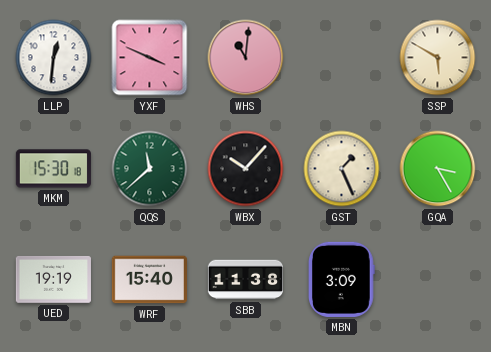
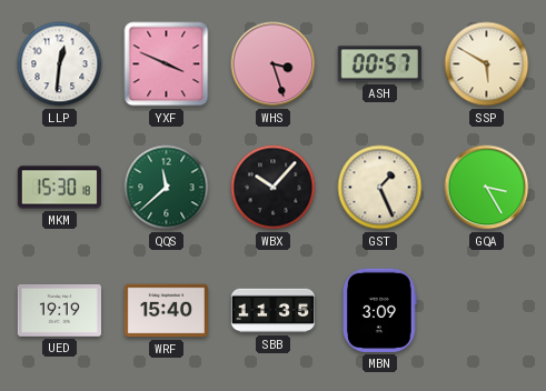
WHS: 11:01 -> 3:27 (274, 64)
ASH: none -> 00:57 (379, 64)
SBB: 11:38 -> 11:35 (272, 311)
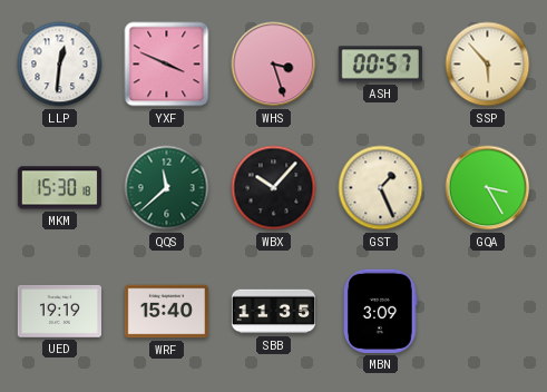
SSP: 5:50 -> 5:53 (488, 65)
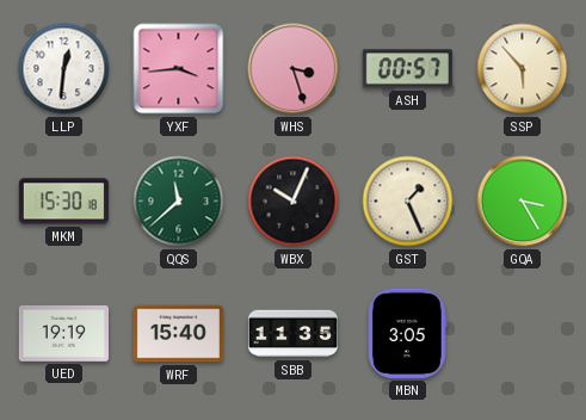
YXF: 3:49 -> 3:44 (179, 69)
WBX: 10:07 -> 10:04 (294, 202)
MBN: 3:09 -> 3:05 (408, 333)
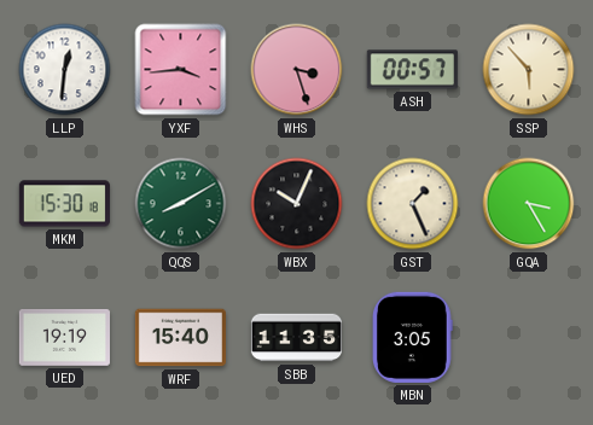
QQS: 11:38 -> 8:10 (181, 204)
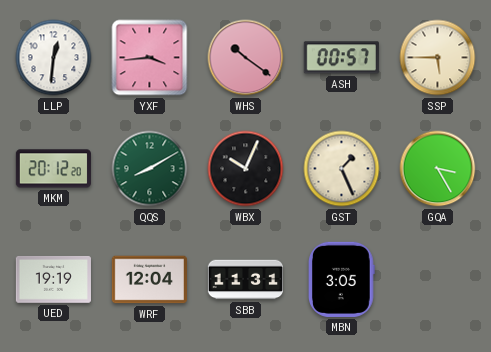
WHS: 3:27 -> 10:21 (246, 58)
SSP: 5:53 -> 5:45 (438, 58)
MKM: 15:30 -> 20:12 (53, 169)
WRF: 15:40 -> 12:04 (149, 280)
SBB: 11:35 -> 11:31 (245, 280)
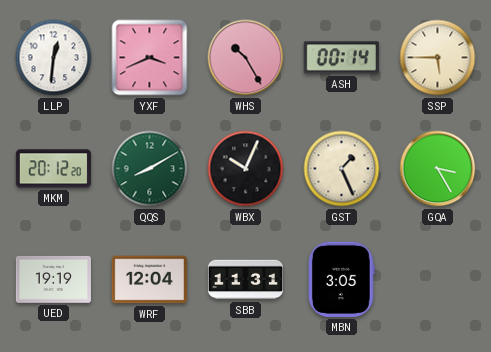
YXF: 3:44 -> 3:41 (150, 58)
WHS: 10:21 -> 10:25 (246, 58)
ASH: 00:57 -> 00:14 (341, 58)
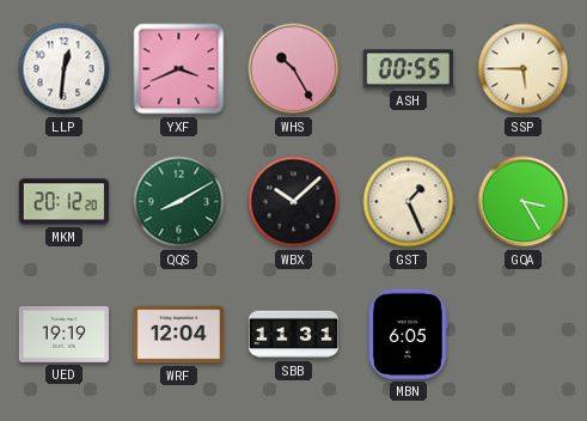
ASH: 00:14 -> 00:55 (408, 69)
WBX: 10:04 -> 10:08 (294, 202)
MBN: 3:05 -> 6:05 (409, 334)
